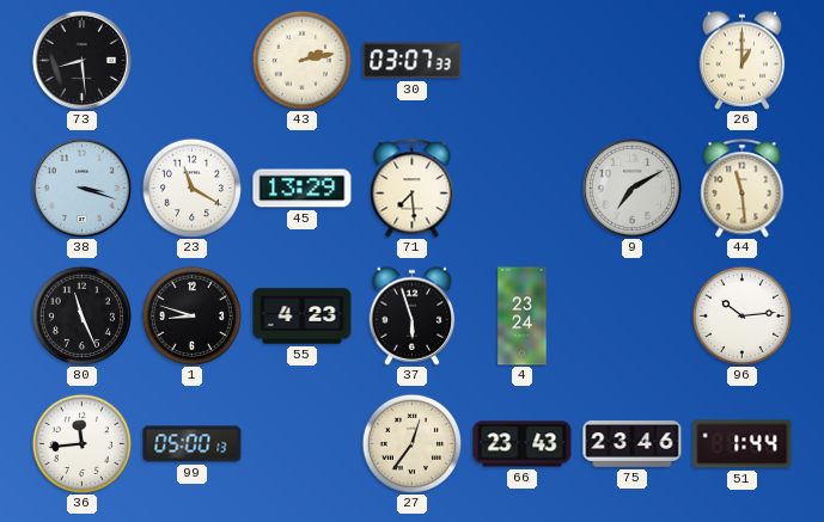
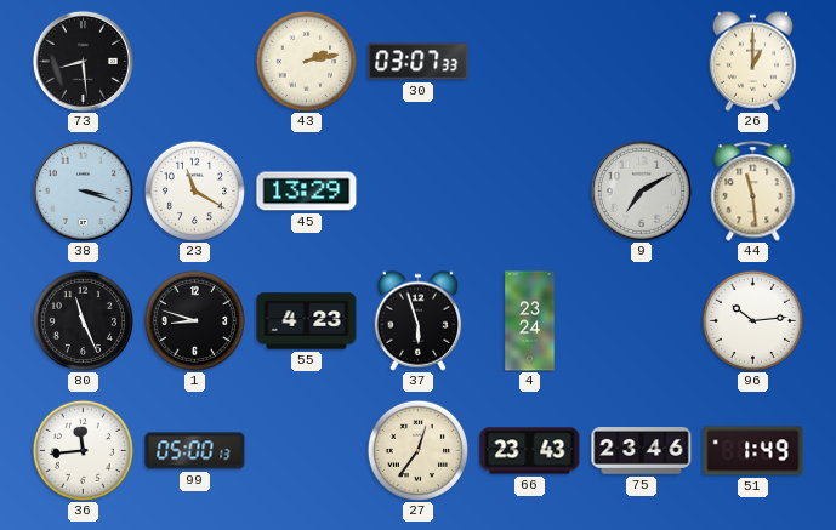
71: 7:29 -> none (413, 189)
51: 1:44 -> 1:49 (753, 451)
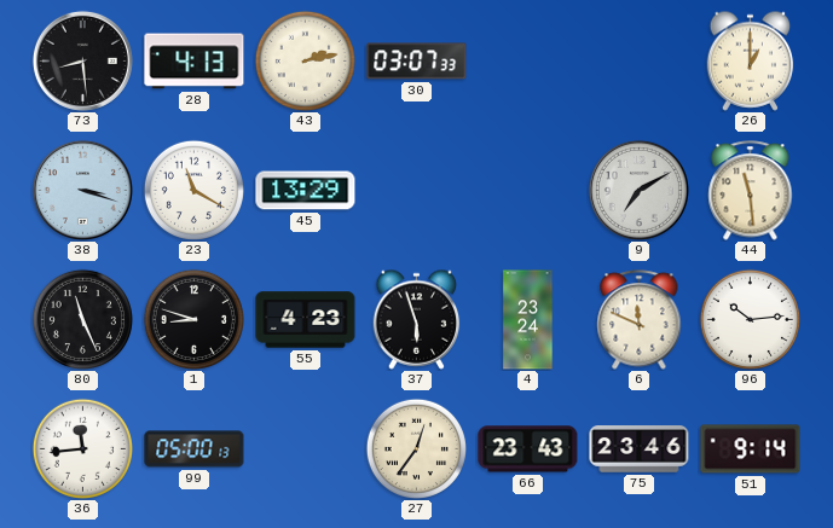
28: none -> 4:13 (195, 62)
6: none -> 11:49 (640, 320)
51: 1:49 -> 9:14 (751, 449)
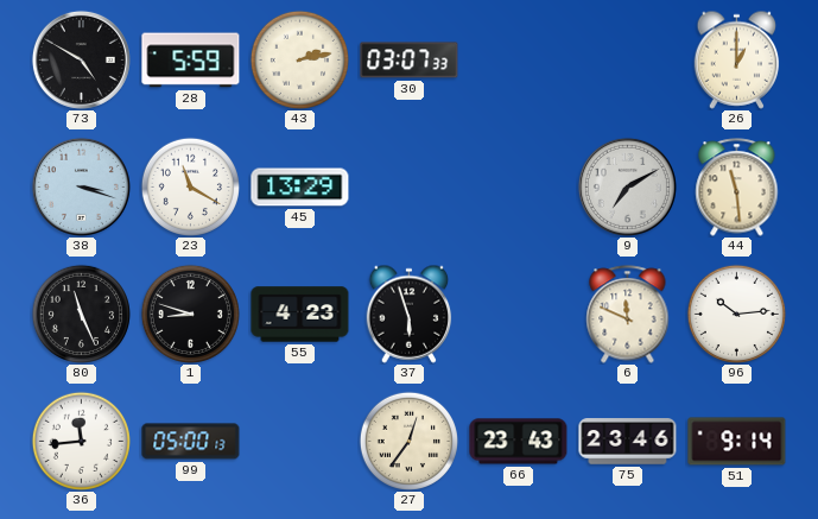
73: 8:29 -> 4:50 (81, 59)
28: 4:13 -> 5:59 (191, 61)
4: 23:24 -> none (528, 320)
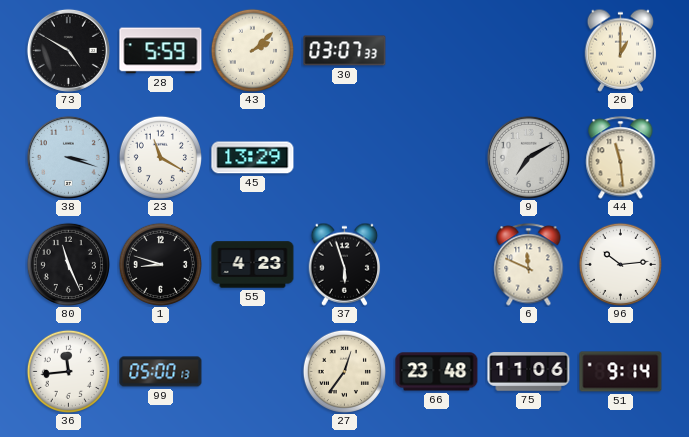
43: 2:13 -> 2:08 (252, 50)
66: 23:43 -> 23:48 (437, 372)
75: 23:46 -> 11:06 (529, 372)
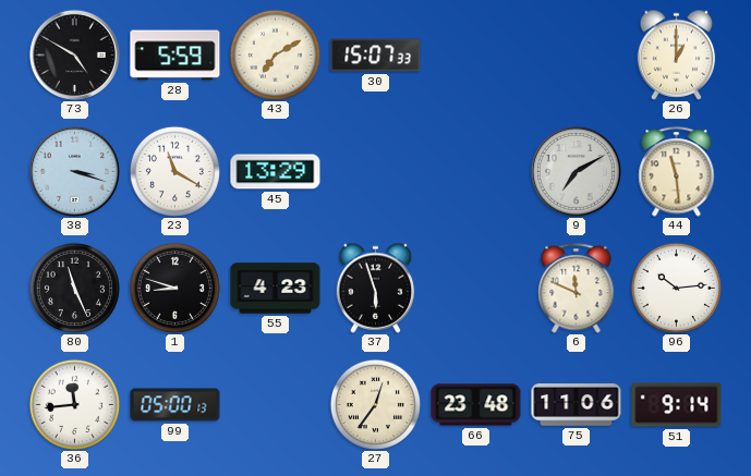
43: 2:08 -> 7:10 (275, 54)
30: 03:07 -> 15:07 (376, 56)
